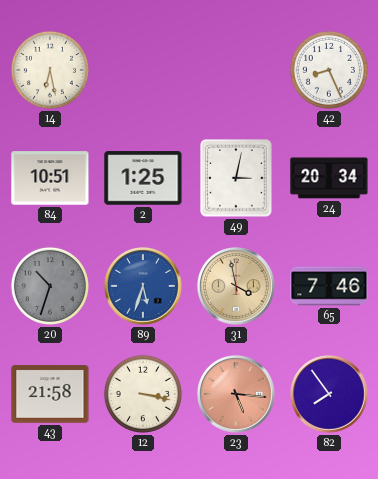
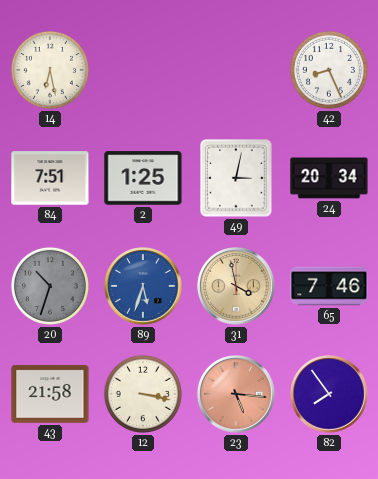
84: 10:51 -> 7:51 (50, 178)
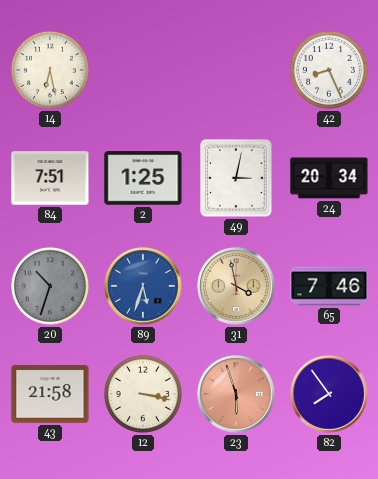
23: 5:16 -> 5:57 (236, 394)
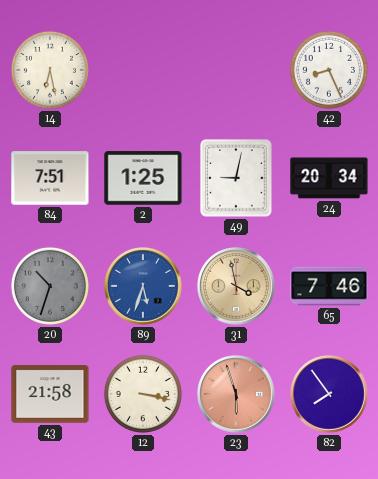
49: 3:02 -> 9:02 (236, 178)
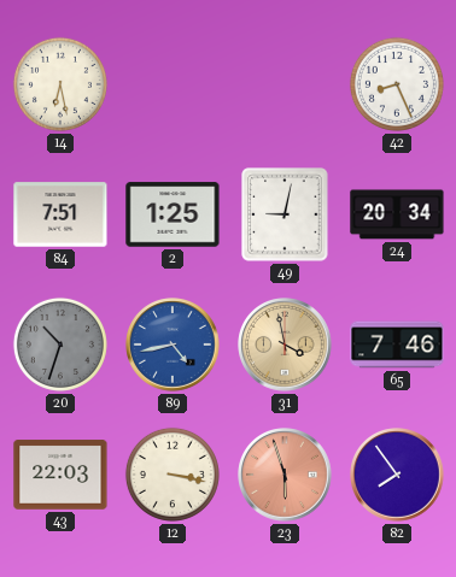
89: 5:33 -> 4:43 (173, 345)
43: 21:58 -> 22:03 (60, 475)
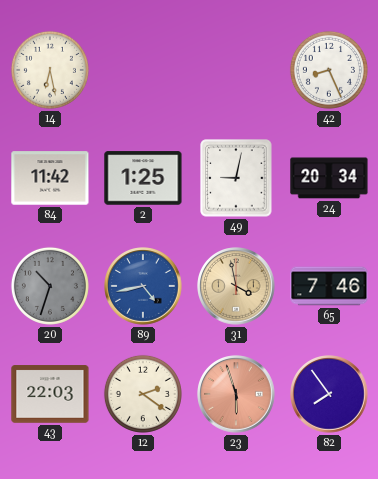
84: 7:51 -> 11:42 (50, 178)
12: 3:17 -> 2:21 (143, 394)
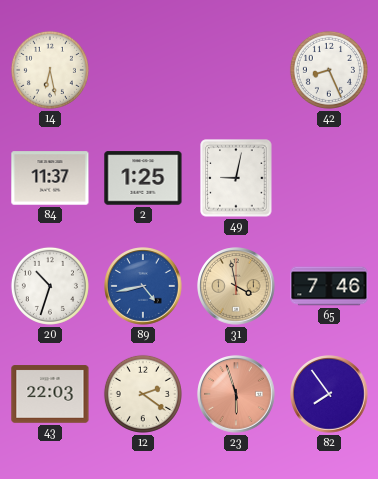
84: 11:42 -> 11:37 (50, 178)
24: 20:34 -> none (329, 178)
20 dial: grey -> white (50, 286)
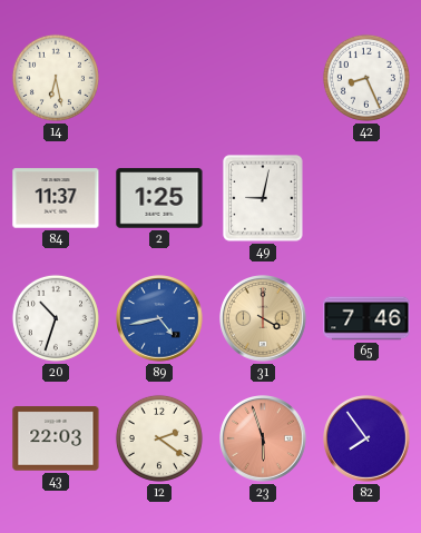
31: 3:58 -> 4:00 (263, 318)
